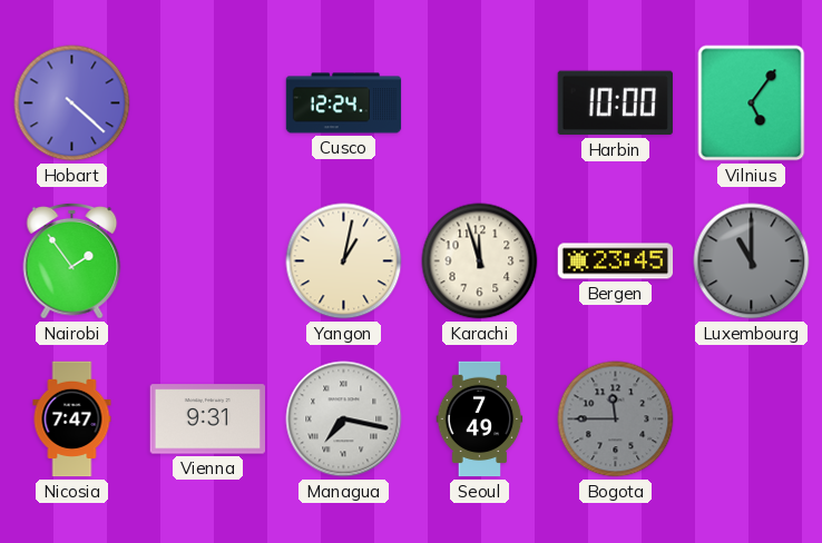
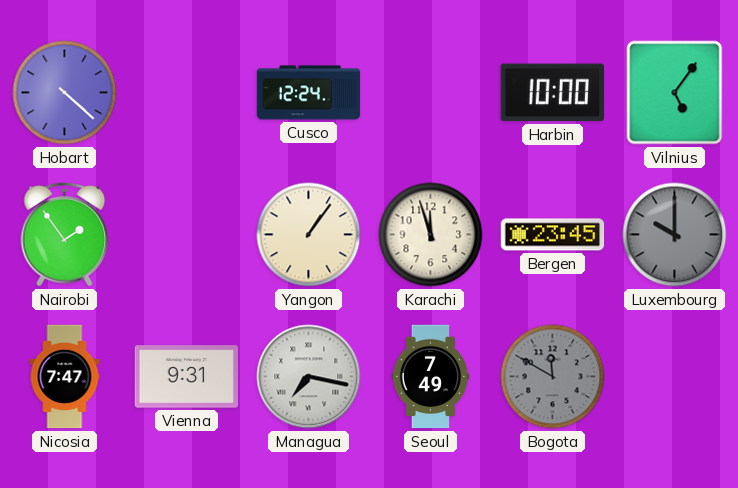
Yangon: 1:02 -> 1:06 (309, 235)
Luxembourg: 11:00 -> 10:00 (675, 235)
Bogota: 11:45 -> 11:50 (553, 377)
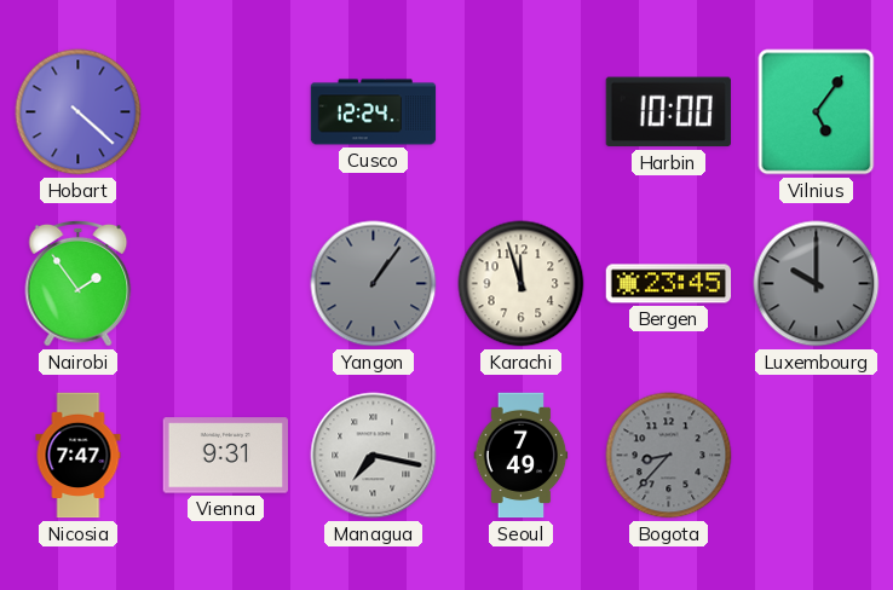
Yangon dial: cream -> grey (374, 284)
Bogota: 11:50 -> 8:37 (669, 456)
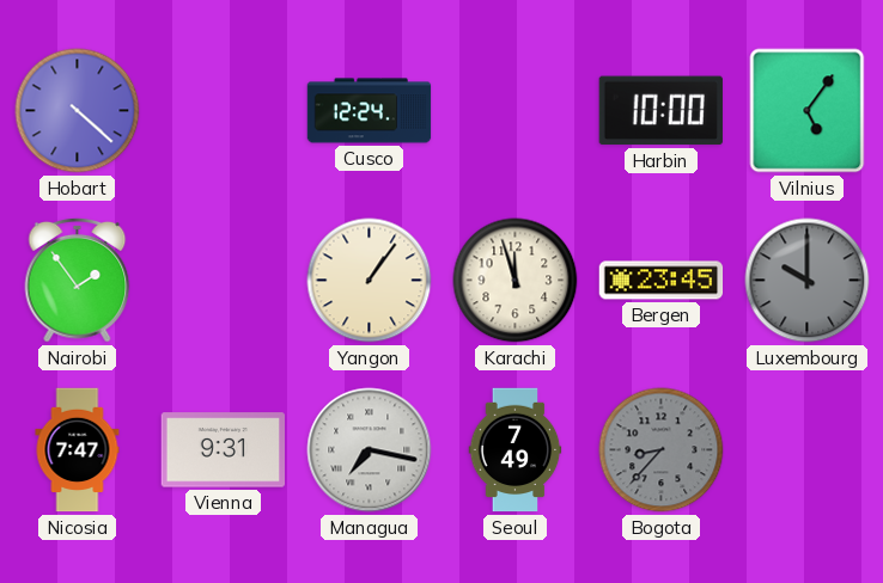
Yangon dial: grey -> cream (370, 281)
